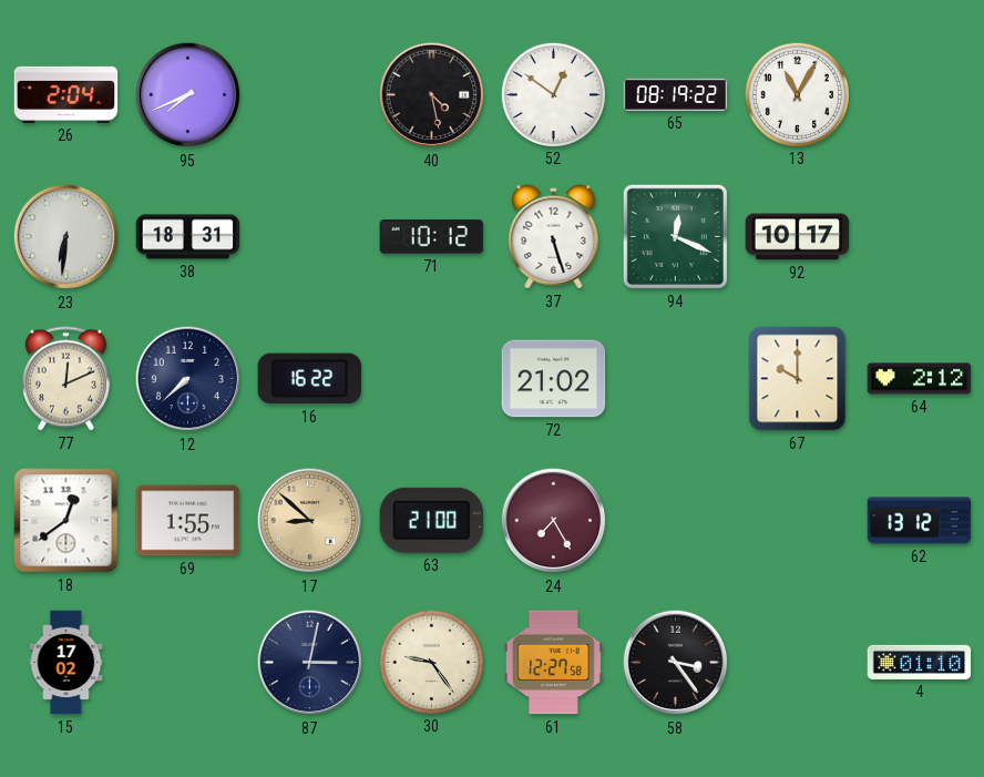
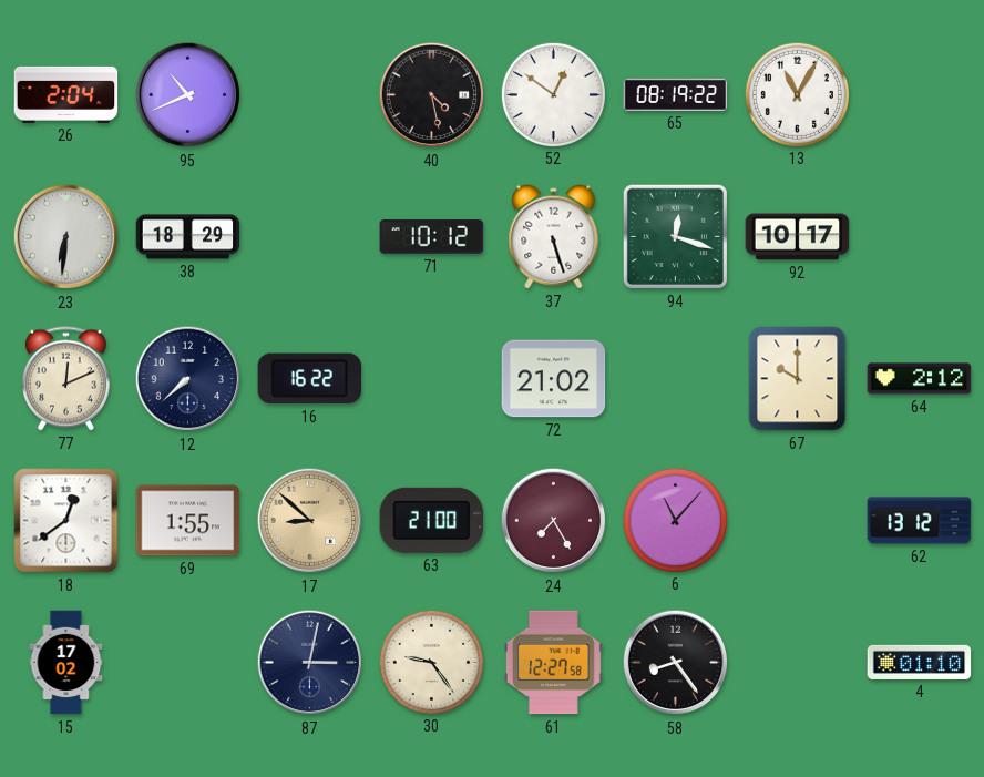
95: 7:41 -> 10:41 (188, 95)
38: 18:31 -> 18:29 (188, 237)
94: 12:19 -> 12:18 (675, 236)
6: none -> 11:07 (675, 520)
58: 3:24 -> 8:24 (676, 663)
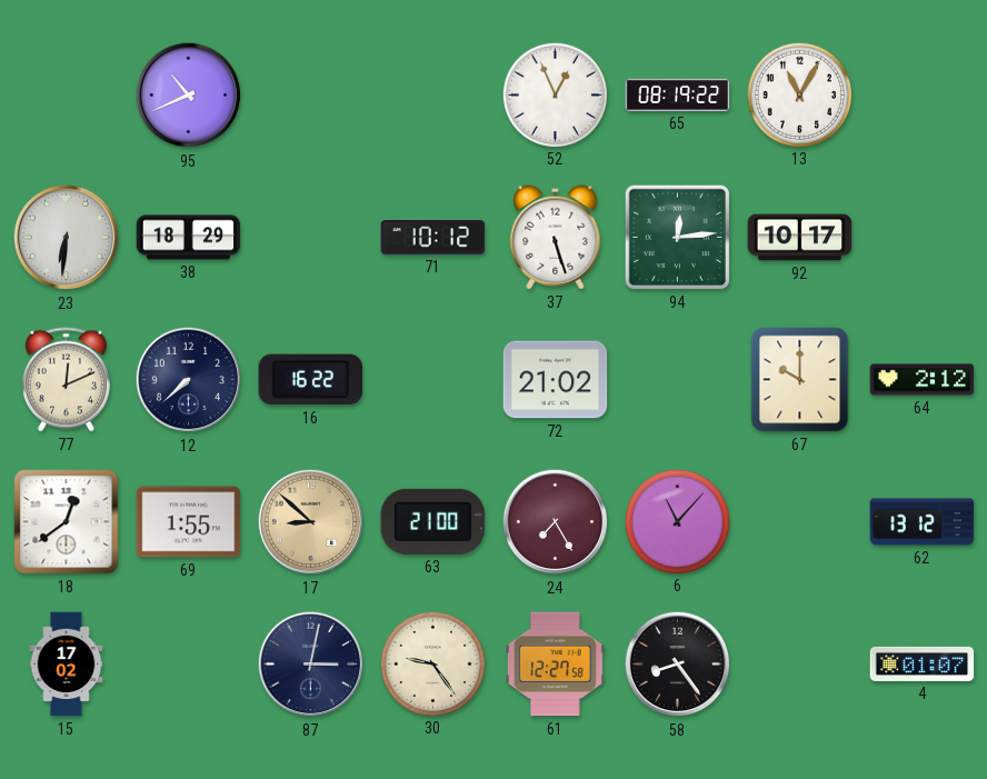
26: 2:04 -> none (66, 94)
40: 4:28 -> none (432, 95)
52: 12:51 -> 12:56 (555, 94)
94: 12:18 -> 12:14 (677, 237)
4: 01:10 -> 01:07 (923, 663)
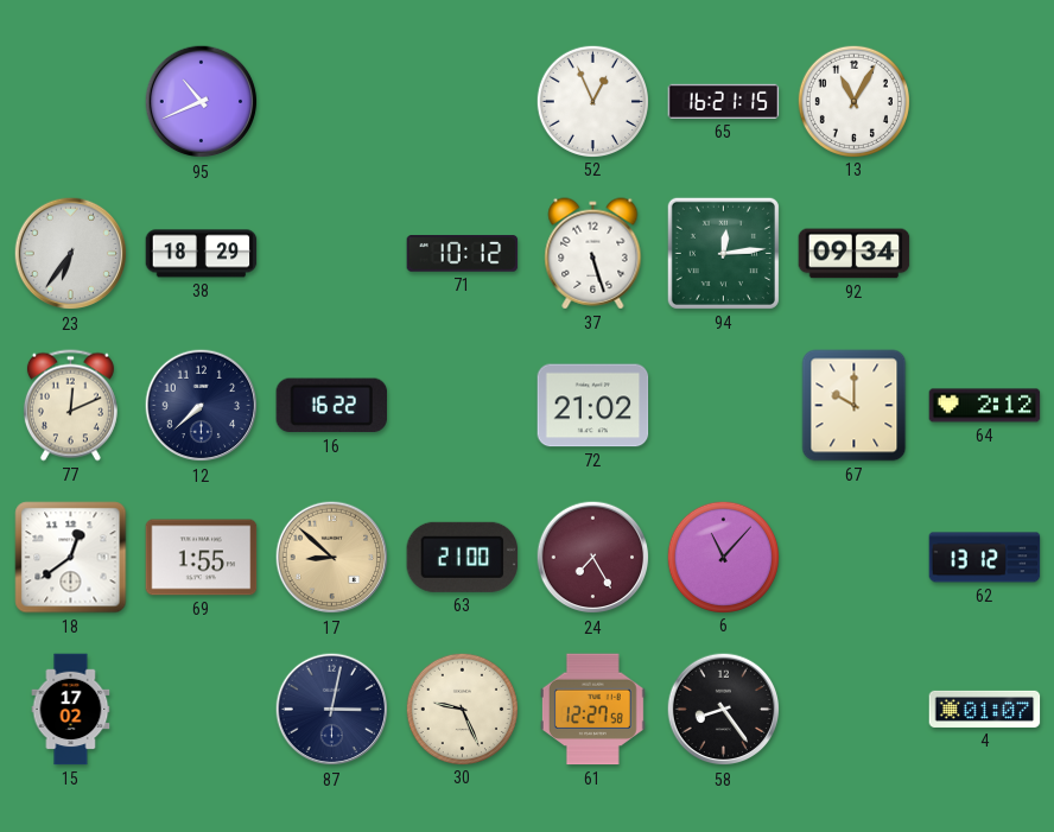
65: 08:19 -> 16:21 (724, 101)
23: 6:31 -> 6:36 (71, 254)
92: 10:17 -> 09:34 (855, 254)
30: 9:24 -> 9:26 (462, 709)
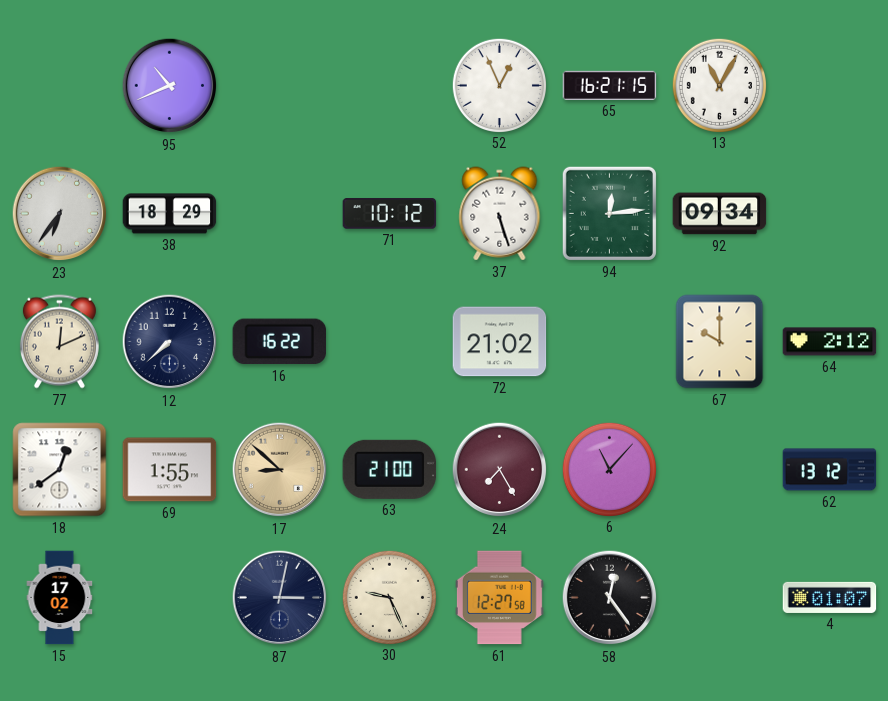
58: 8:24 -> 12:24 (610, 598)
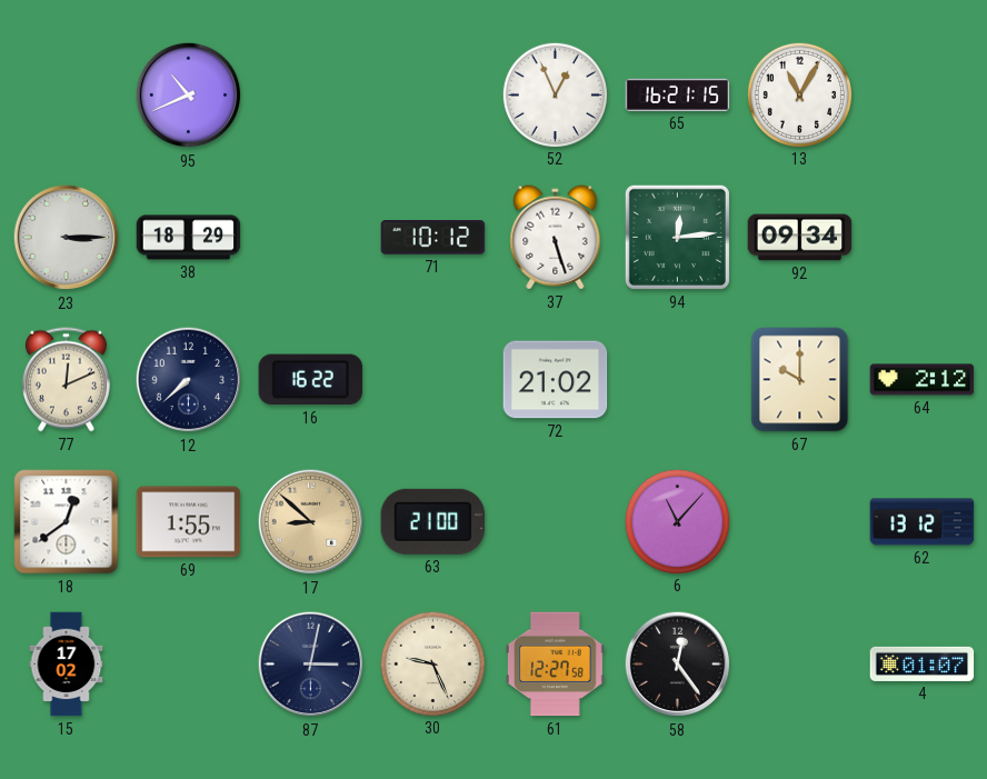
23: 6:36 -> 3:15 (67, 238)
24: 7:25 -> none (500, 470)
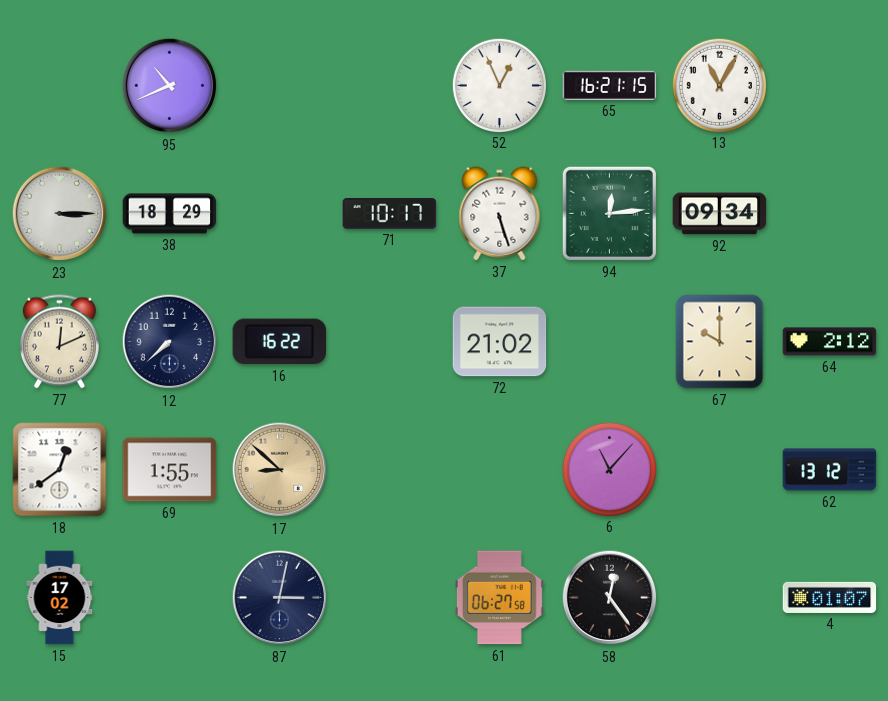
71: 10:12 -> 10:17 (390, 214)
63: 21:00 -> none (433, 521)
30: 9:26 -> none (432, 663)
61: 12:27 -> 06:27 (499, 598)
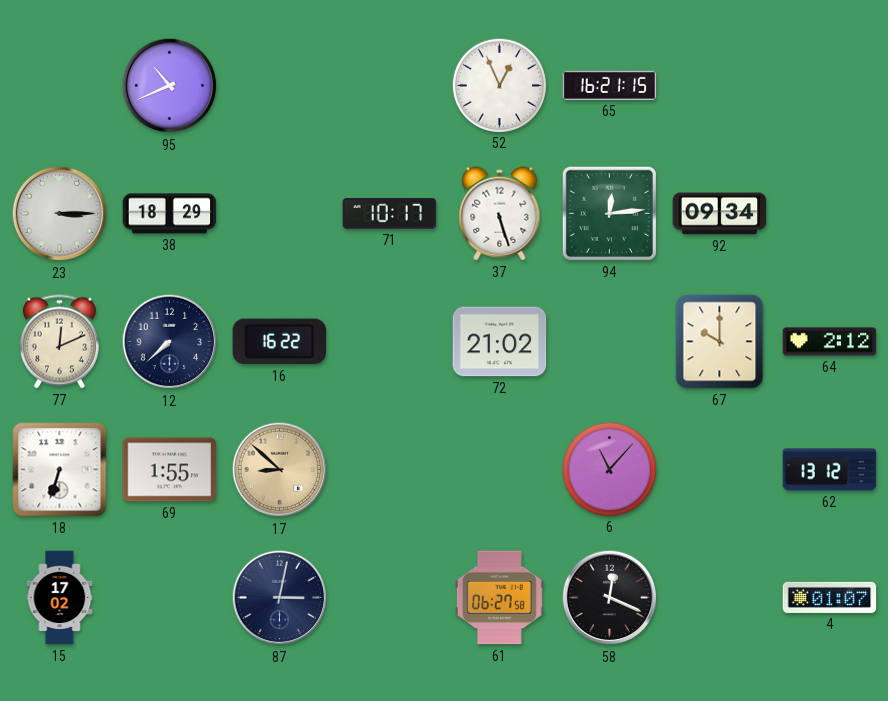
13: 11:05 -> none (719, 85)
18: 12:39 -> 6:33 (60, 470)
58: 12:24 -> 12:19 (610, 598)
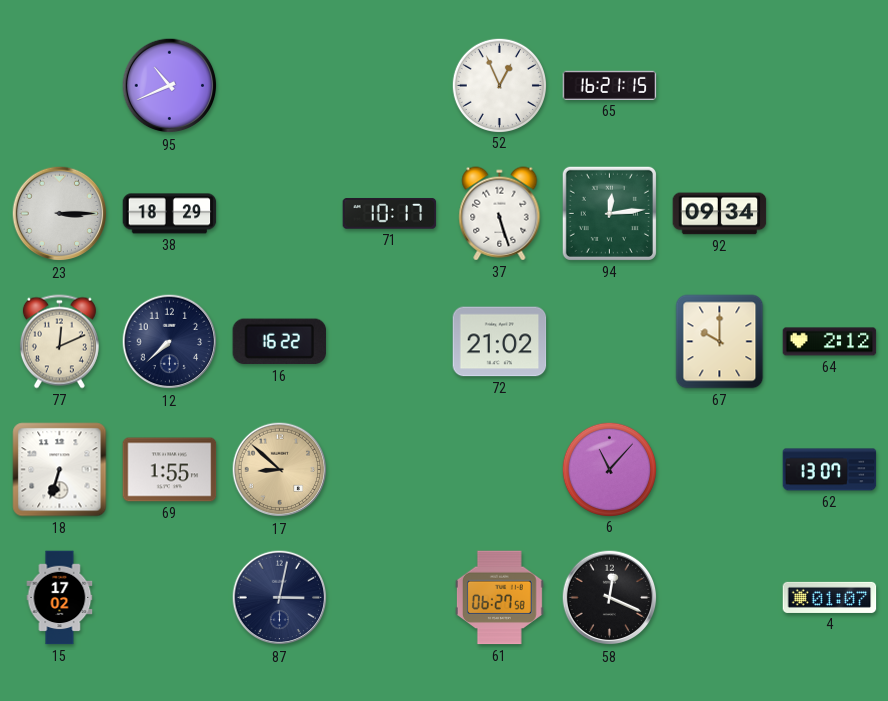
62: 13:12 -> 13:07 (830, 470)
